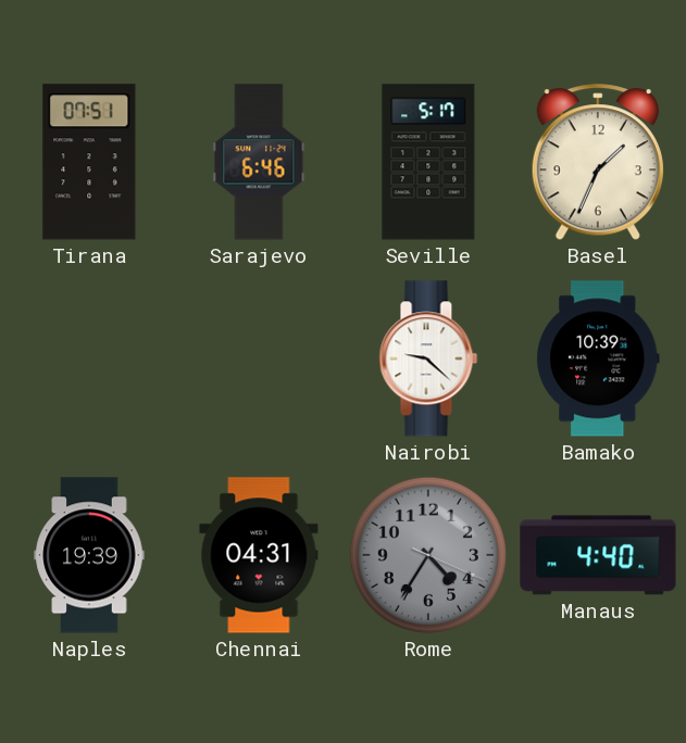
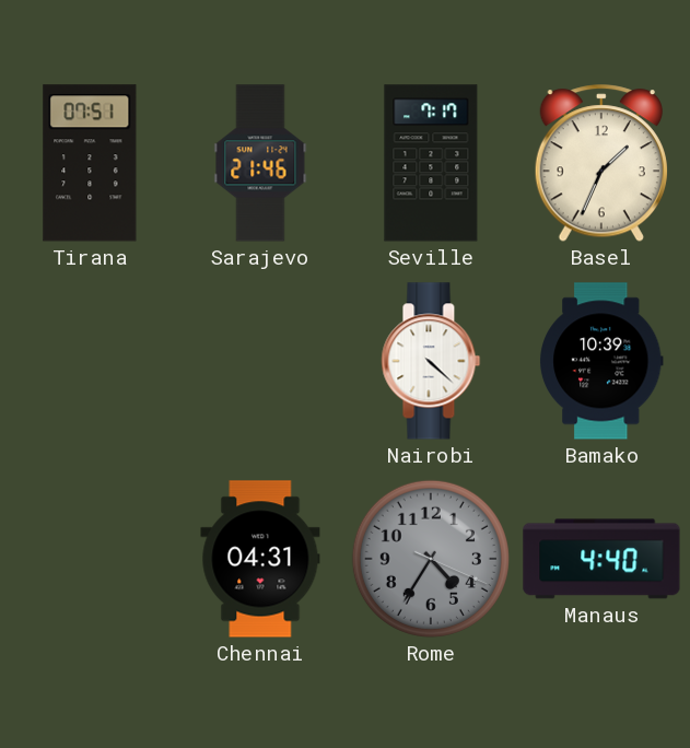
Sarajevo: 6:46 -> 21:46 (260, 163)
Seville: 5:17 -> 7:17 (431, 163)
Nairobi: 9:22 -> 4:22 (431, 361)
Naples: 19:39 -> none (89, 555)
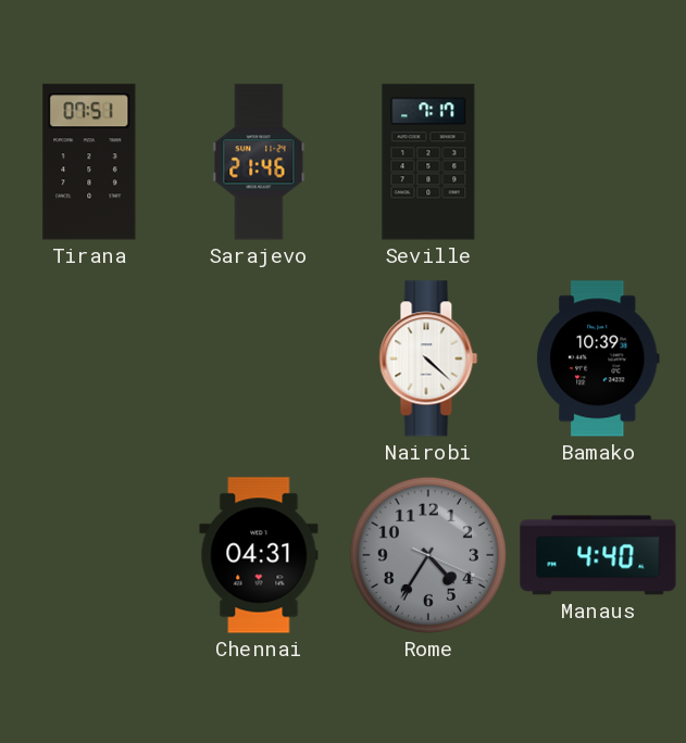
Basel: 1:34 -> none (601, 164)
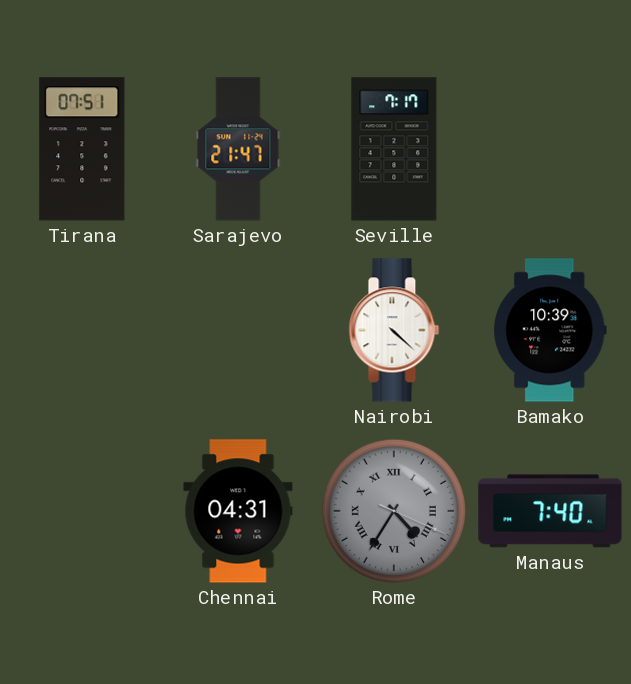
Sarajevo: 21:46 -> 21:47 (238, 149)
Rome numerals: Arabic -> Roman (394, 511)
Manaus: 4:40 -> 7:40 (550, 511)
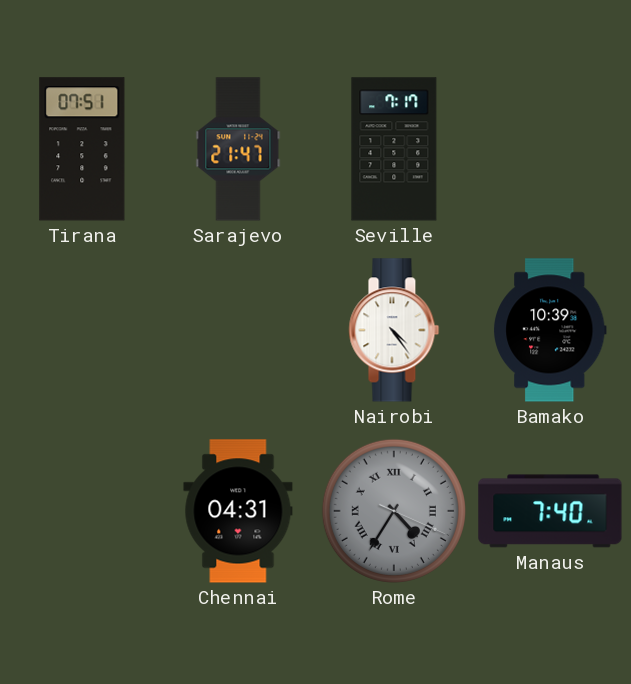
Nairobi: 4:22 -> 4:24 (394, 330)
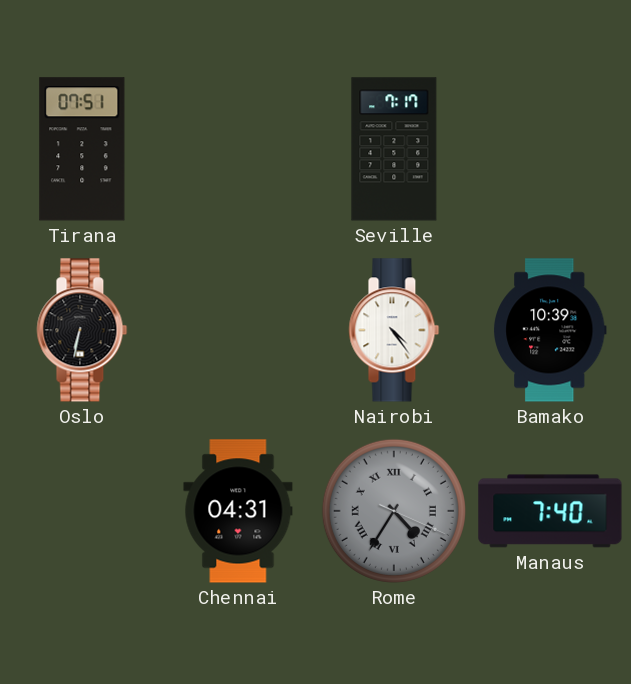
Sarajevo: 21:47 -> none (238, 149)
Oslo: none -> 6:32 (82, 330)
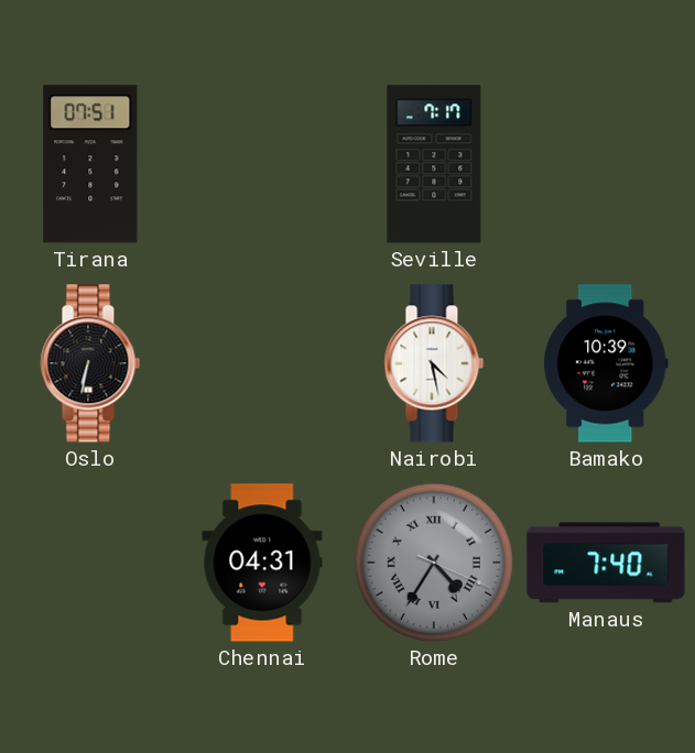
Nairobi: 4:24 -> 4:28 (434, 363)
